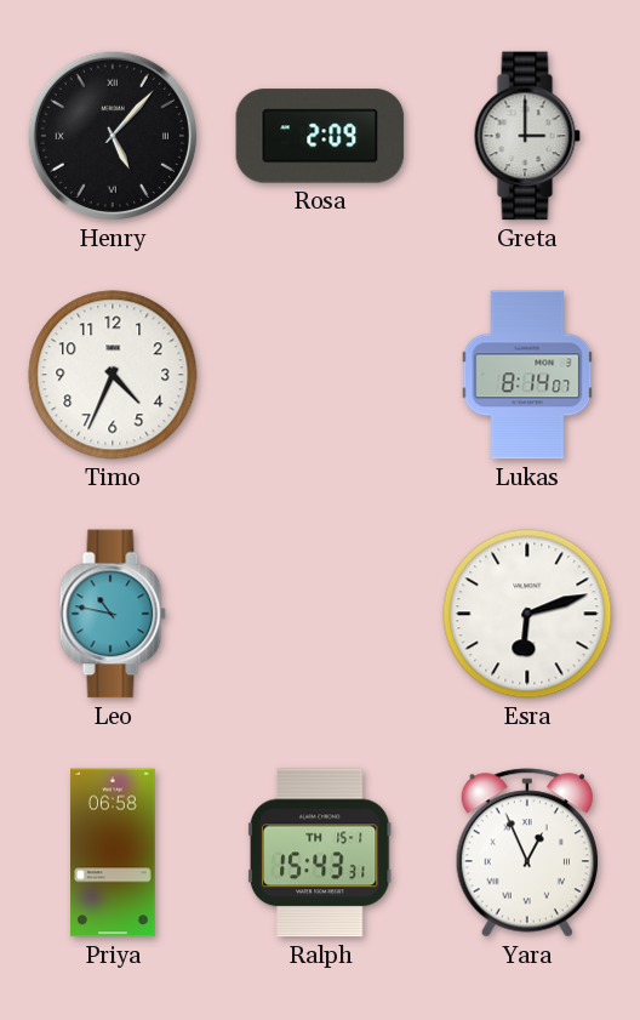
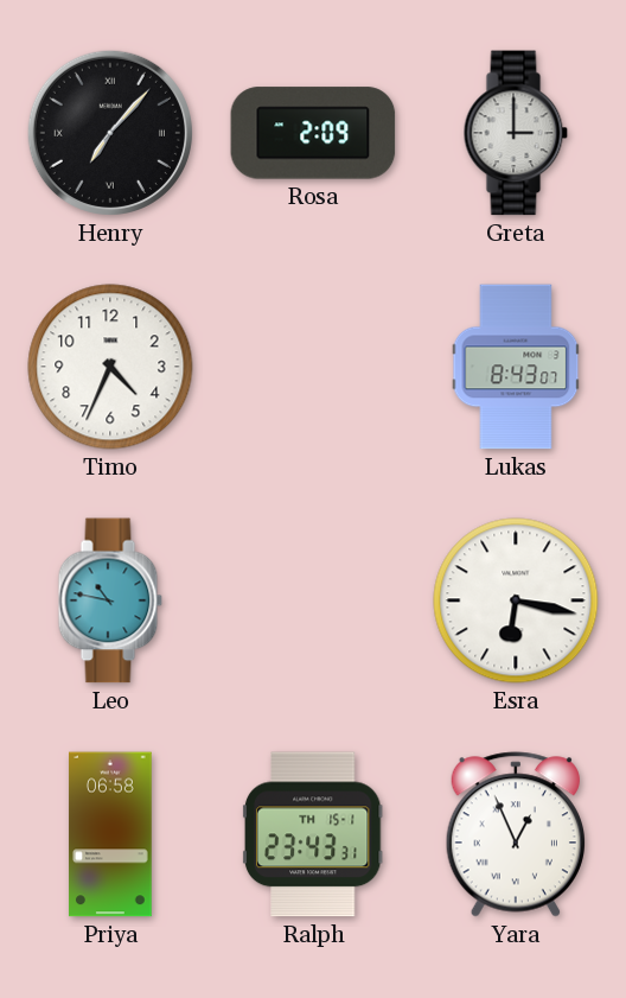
Henry: 5:07 -> 7:07 (110, 133)
Lukas: 8:14 -> 8:43 (516, 367)
Esra: 6:12 -> 6:17 (516, 600)
Ralph: 15:43 -> 23:43 (313, 834)
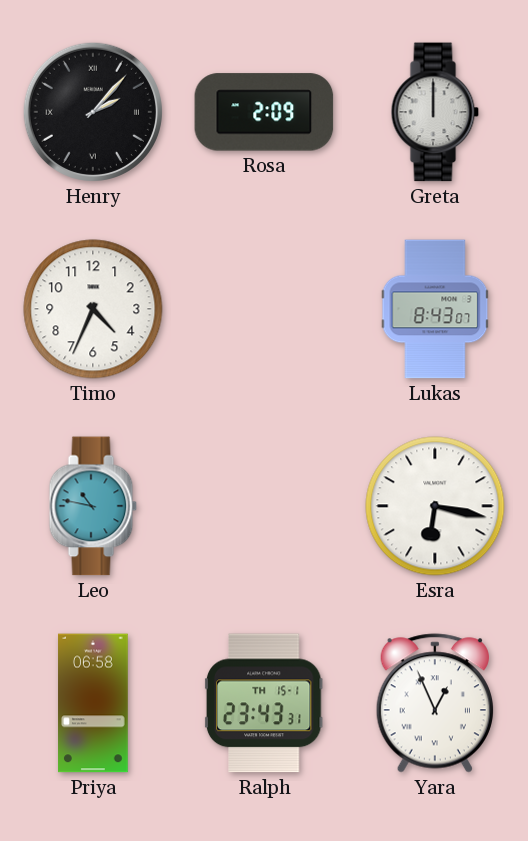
Henry: 7:07 -> 2:07 (93, 112)
Greta: 3:00 -> 12:00 (435, 112)
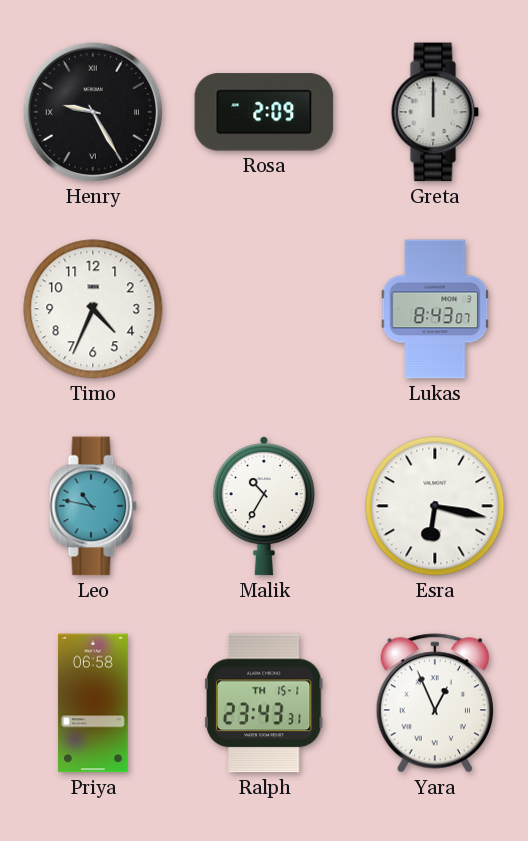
Henry: 2:07 -> 9:25 (93, 112)
Malik: none -> 10:35 (264, 506)
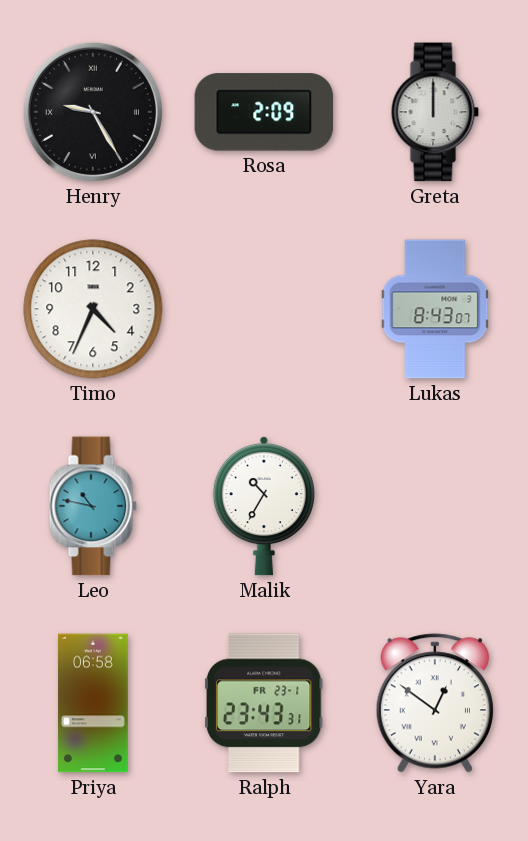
Esra: 6:17 -> none (435, 506)
Ralph date: TH 15-1 -> FR 23-1 (264, 703)
Yara: 12:56 -> 12:51 (435, 703)
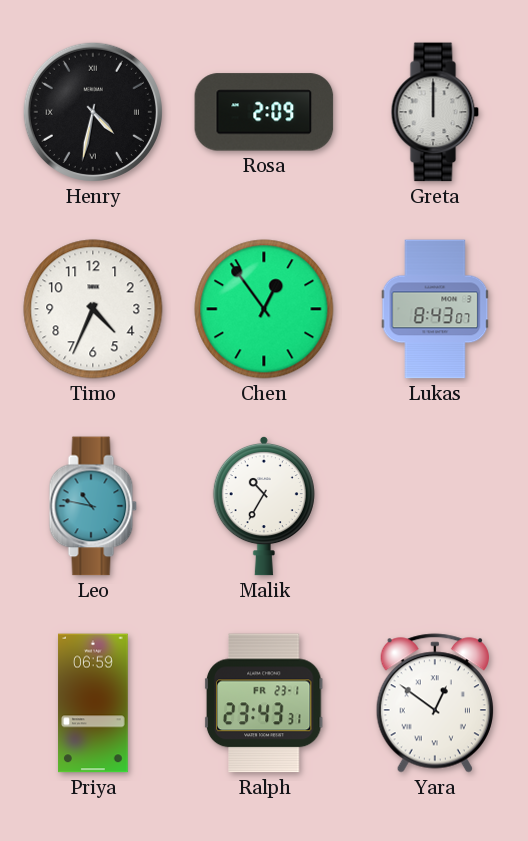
Henry: 9:25 -> 4:32 (93, 112)
Chen: none -> 12:54 (264, 309)
Priya: 06:58 -> 06:59 (93, 703)
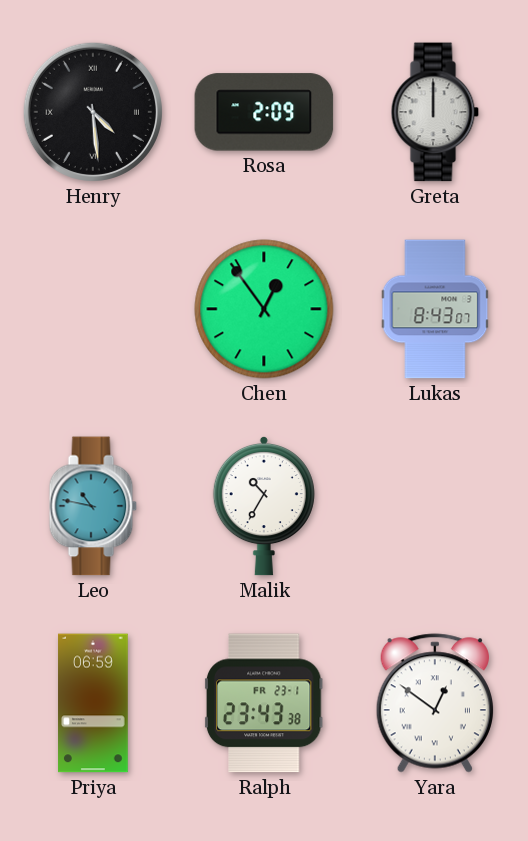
Henry: 4:32 -> 4:29 (93, 112)
Timo: 4:34 -> none (93, 309)
Ralph: 23:43:31 -> 23:43:38 (264, 703)
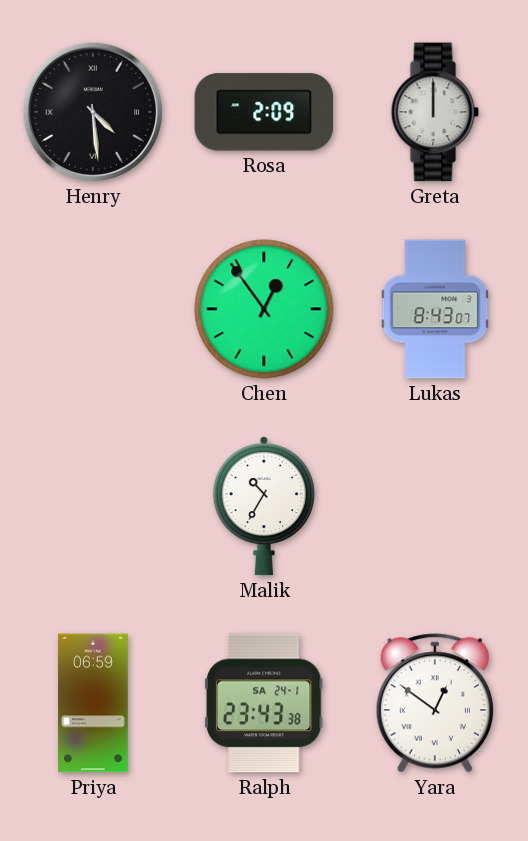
Leo: 10:47 -> none (93, 506)
Ralph date: FR 23-1 -> SA 24-1 (264, 703)
